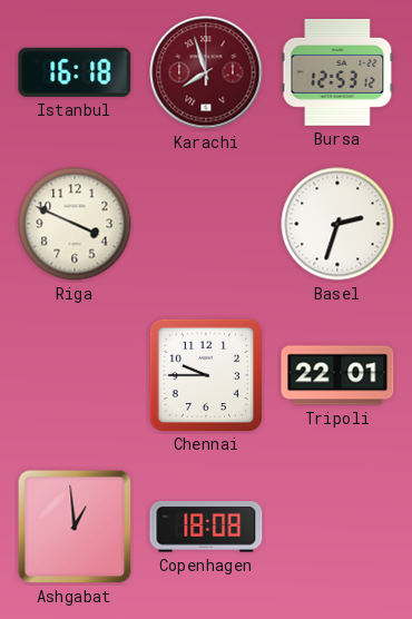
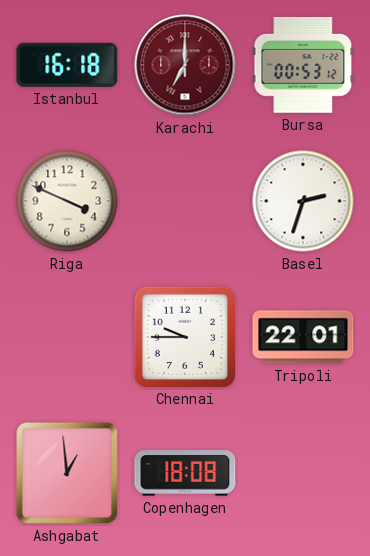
Karachi: 7:57 -> 7:00 (185, 65)
Bursa: 12:53 -> 00:53 (303, 65)
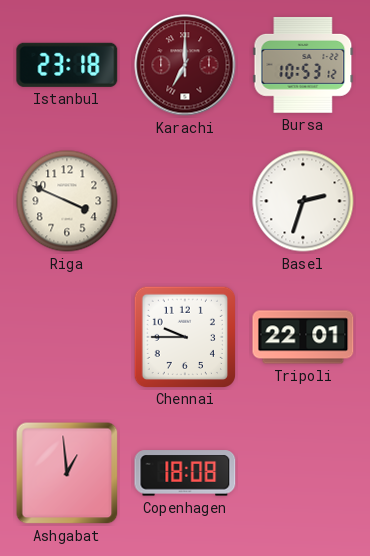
Istanbul: 16:18 -> 23:18 (67, 65)
Bursa: 00:53 -> 10:53 (303, 65)
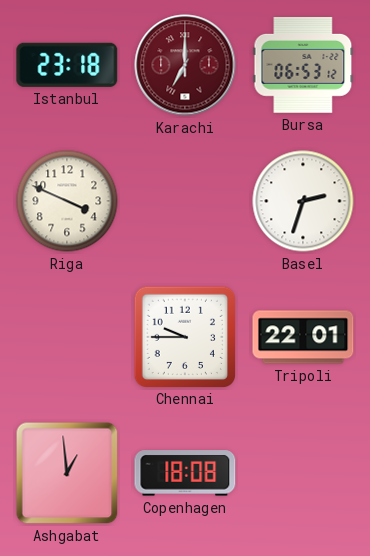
Bursa: 10:53 -> 06:53 (303, 65)
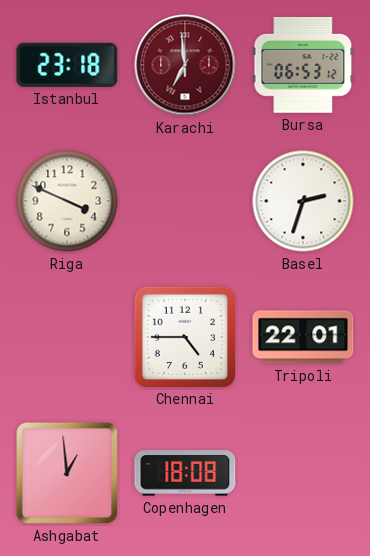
Karachi: 7:00 -> 6:59 (185, 65)
Chennai: 9:45 -> 4:45 (184, 336)
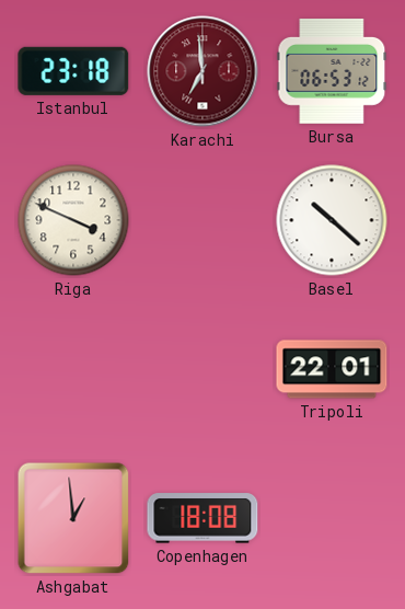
Basel: 2:33 -> 10:22 (332, 220)
Chennai: 4:45 -> none (184, 336)
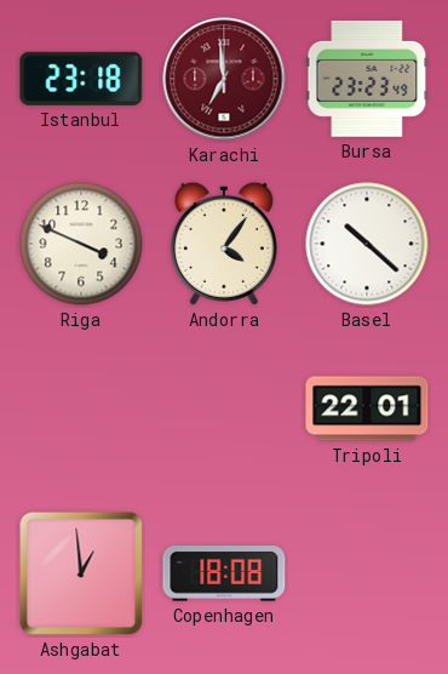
Bursa: 06:53 -> 23:23 (367, 79)
Andorra: none -> 4:06 (224, 244)
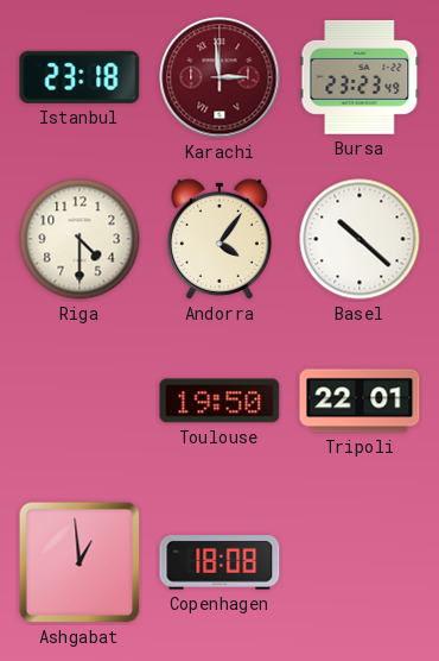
Karachi: 6:59 -> 2:59 (220, 77)
Riga: 3:49 -> 4:30 (79, 239)
Toulouse: none -> 19:50 (220, 401)
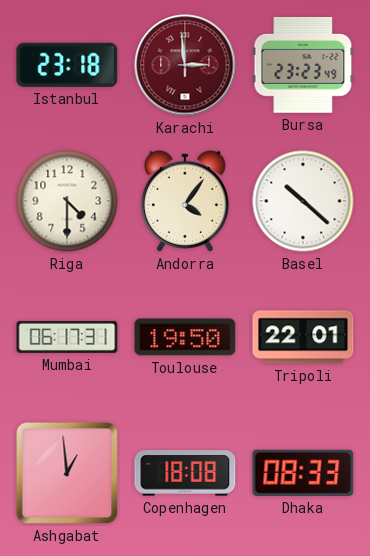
Mumbai: none -> 06:17 (67, 337)
Dhaka: none -> 08:33 (303, 473)
